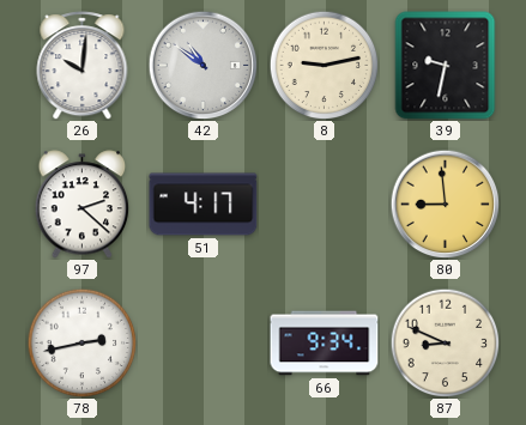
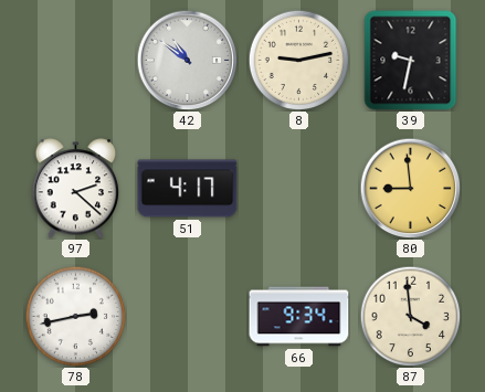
26: 10:01 -> none (83, 66)
87: 8:49 -> 3:59 (410, 316)
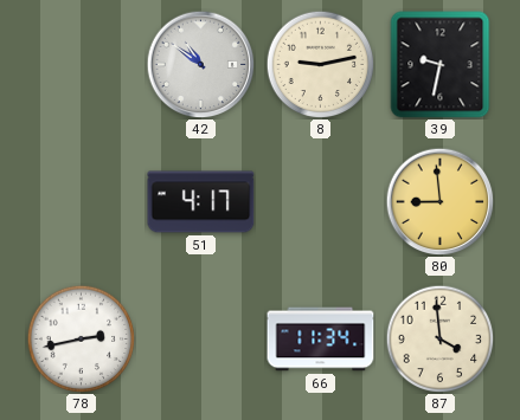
97: 2:22 -> none (76, 189)
66: 9:34 -> 11:34 (321, 340)
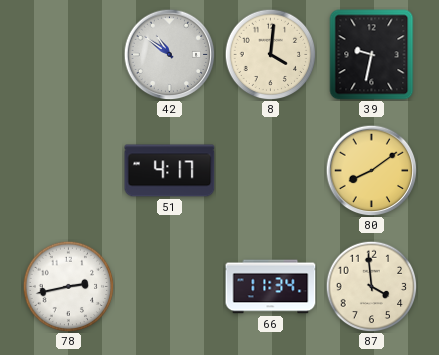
8: 9:13 -> 4:01 (270, 54)
80: 8:59 -> 8:09 (371, 170)
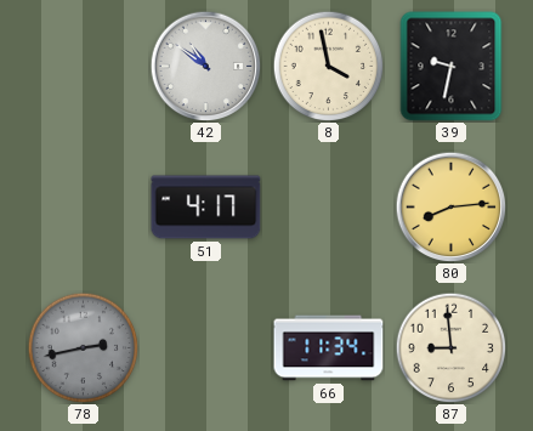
8: 4:01 -> 3:58 (328, 66)
80: 8:09 -> 8:14 (450, 206)
78 dial: white -> grey (83, 347)
87: 3:59 -> 8:59 (450, 347)
